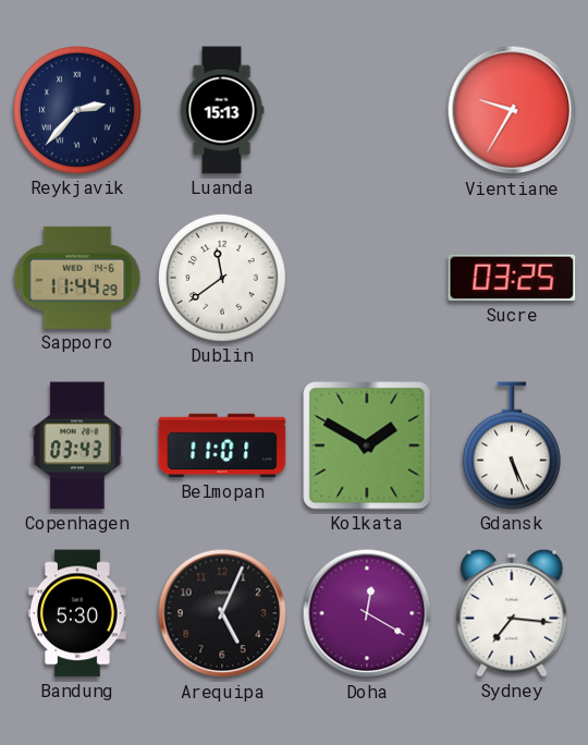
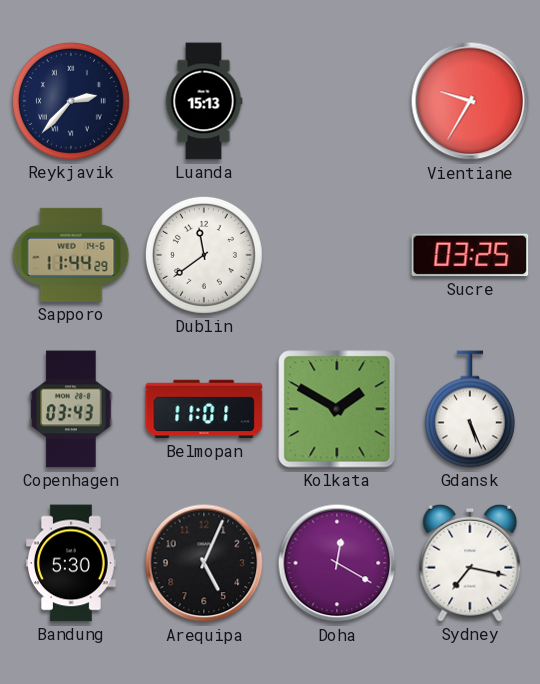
Sydney: 7:16 -> 7:17 (470, 563)
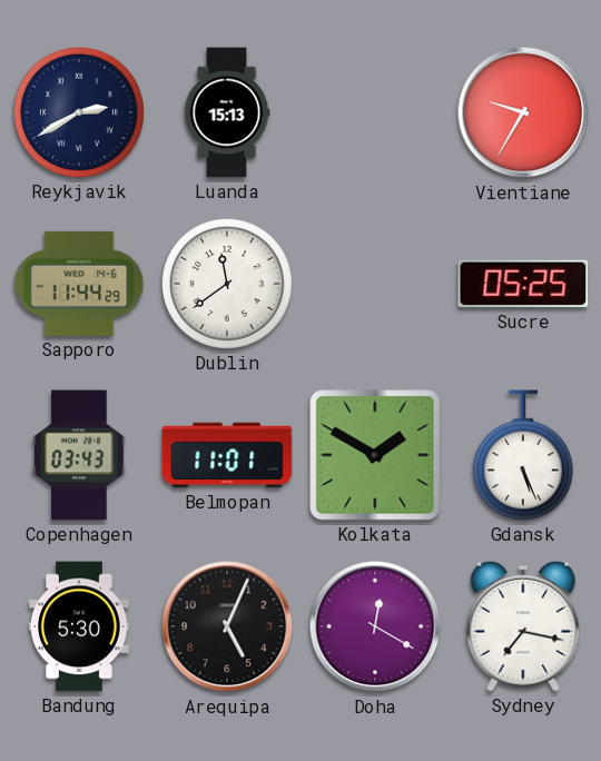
Reykjavik: 2:37 -> 2:40 (79, 112)
Sucre: 03:25 -> 05:25 (523, 284)
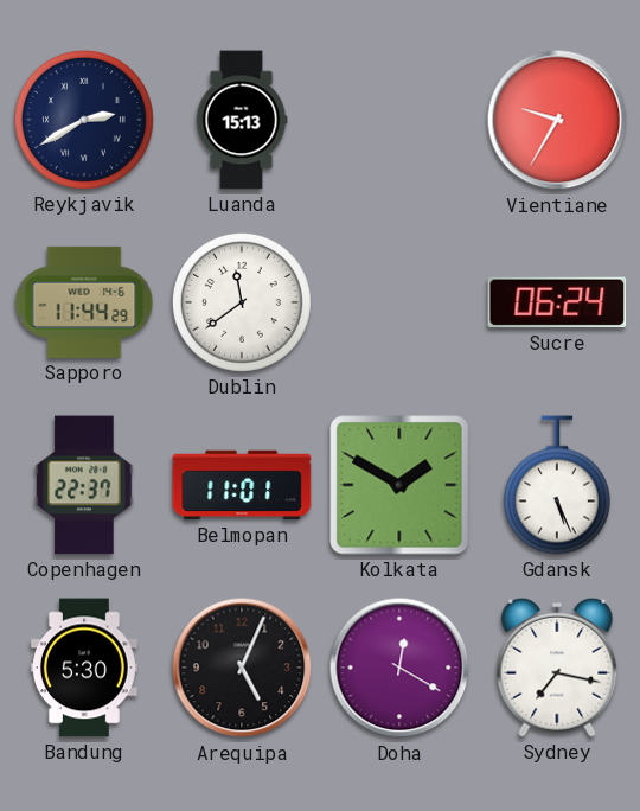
Sucre: 05:25 -> 06:24 (557, 302)
Copenhagen: 03:43 -> 22:37 (84, 485)
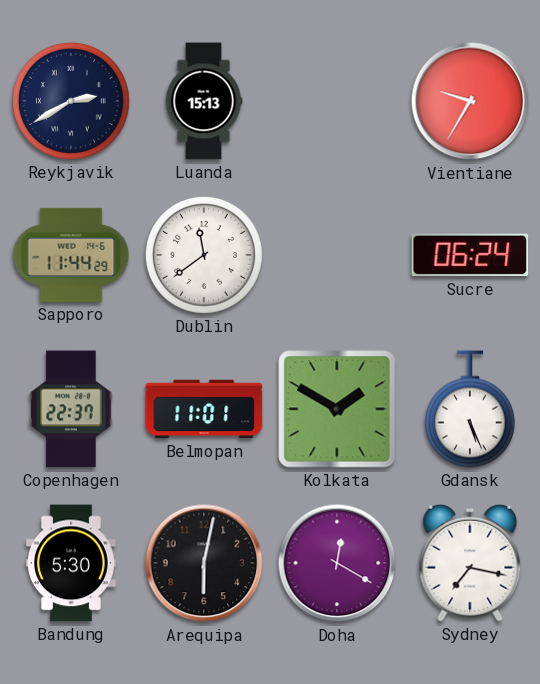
Arequipa: 5:04 -> 6:02 (204, 563)
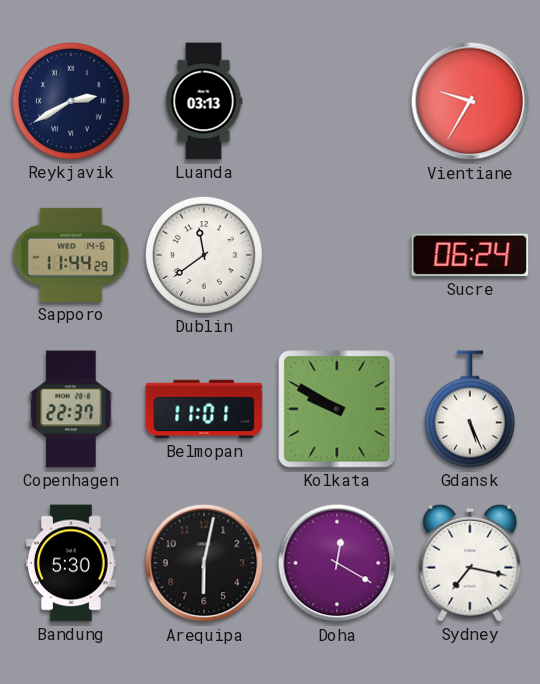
Luanda: 15:13 -> 03:13 (204, 101)
Kolkata: 1:50 -> 9:50 (337, 409)
